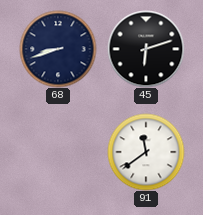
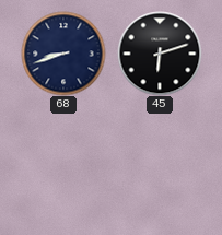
91: 11:39 -> none (146, 152)
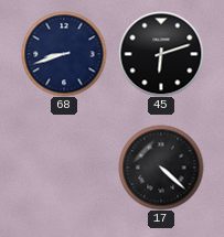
17: none -> 4:22 (161, 168)
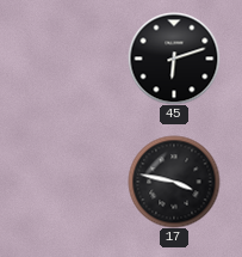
68: 8:42 -> none (64, 54)
17: 4:22 -> 3:47 (174, 182)
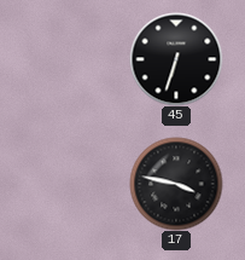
45: 6:12 -> 6:33 (176, 59)
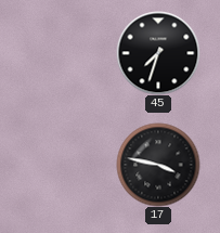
45: 6:33 -> 7:33 (158, 53)
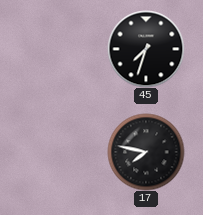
17: 3:47 -> 7:47 (146, 152)
